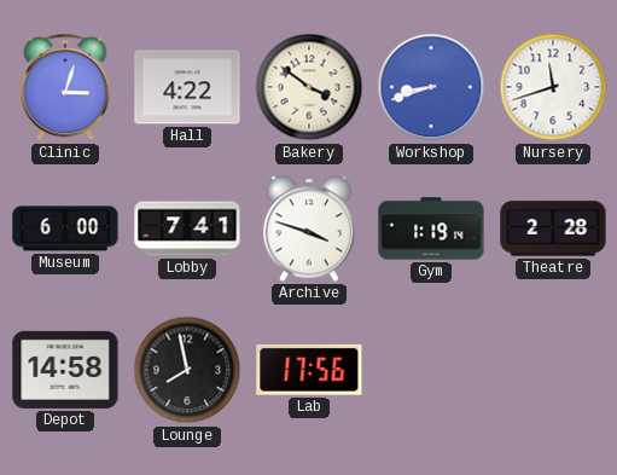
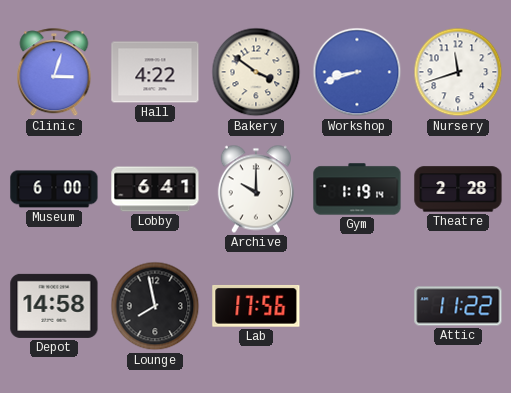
Lobby: 7:41 -> 6:41 (155, 189)
Archive: 3:48 -> 10:00 (256, 189)
Attic: none -> 11:22 (458, 306)
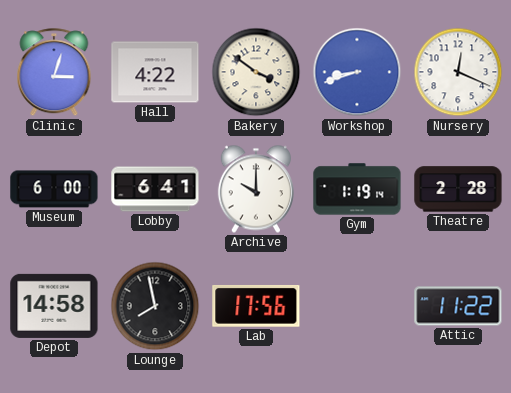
Nursery: 11:42 -> 12:19 (458, 72)
